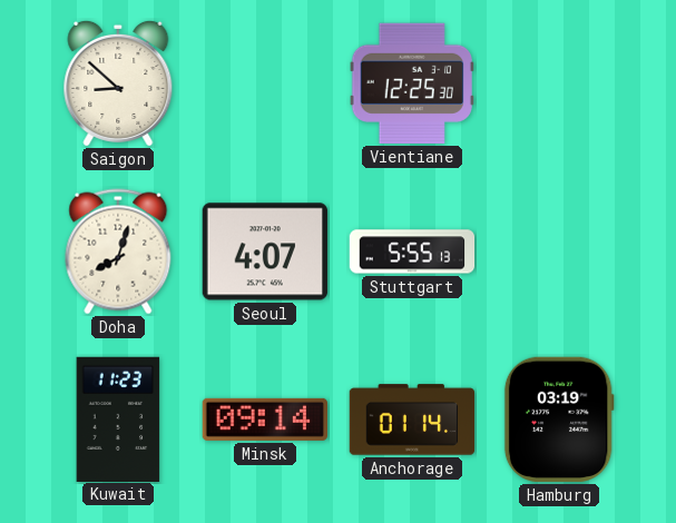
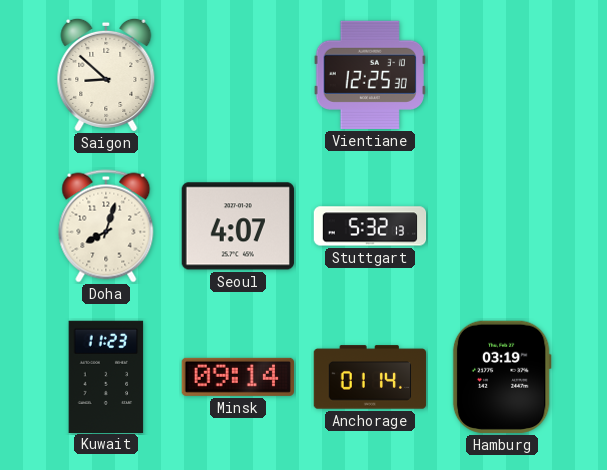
Stuttgart: 5:55 -> 5:32 (370, 226)
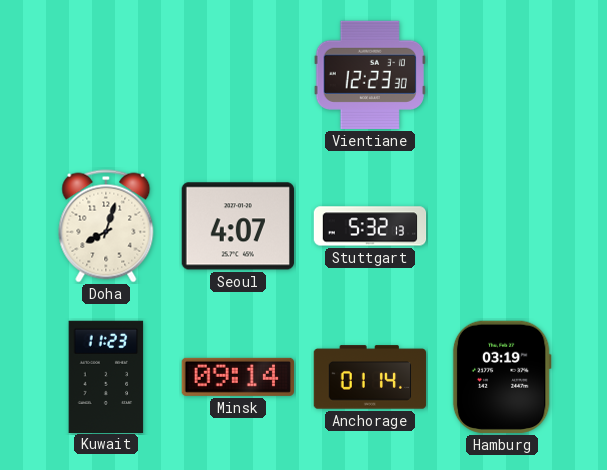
Saigon: 8:52 -> none (106, 75)
Vientiane: 12:25 -> 12:23 (370, 75)
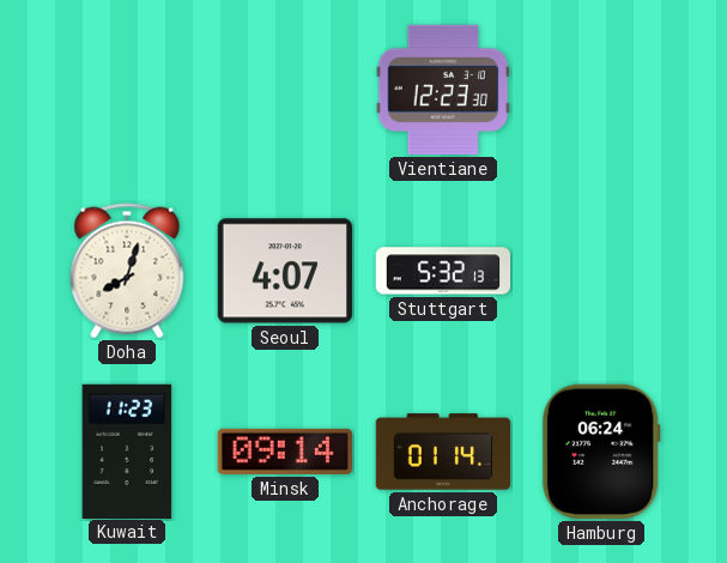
Hamburg: 03:19 -> 06:24 (601, 452)
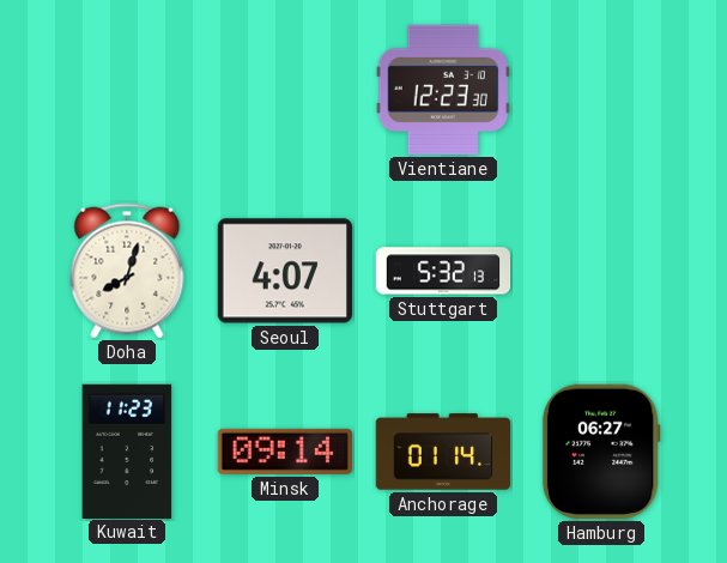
Hamburg: 06:24 -> 06:27 (601, 452)
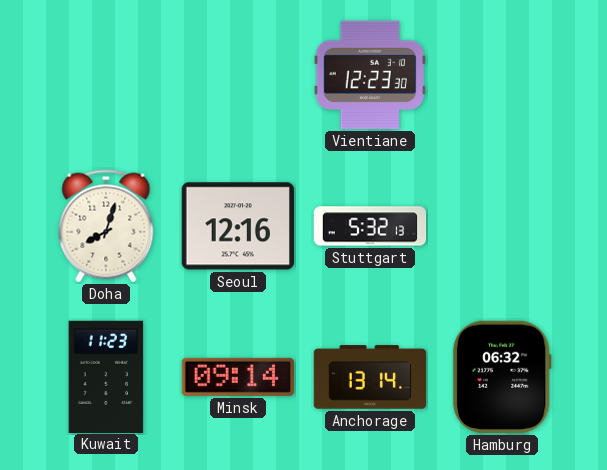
Seoul: 4:07 -> 12:16 (238, 226)
Anchorage: 01:14 -> 13:14 (370, 377)
Hamburg: 06:27 -> 06:32 (502, 377)
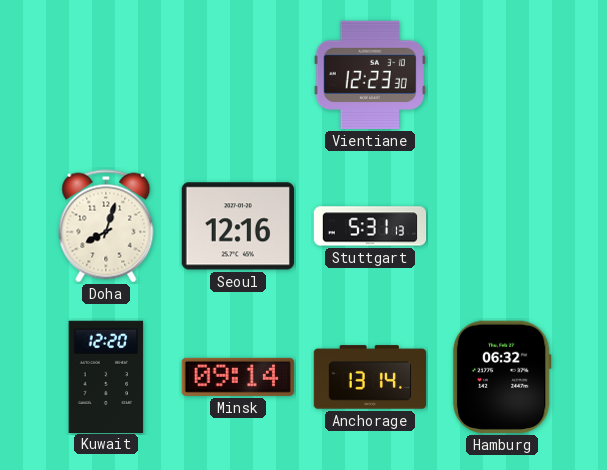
Stuttgart: 5:32 -> 5:31 (370, 226)
Kuwait: 11:23 -> 12:20 (106, 376)
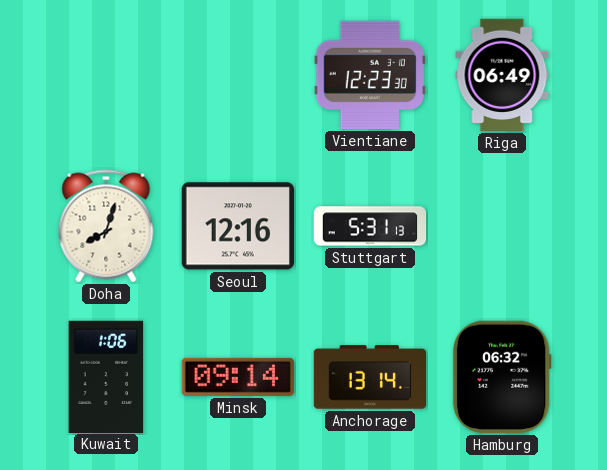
Riga: none -> 06:49 (502, 75)
Kuwait: 12:20 -> 1:06 (106, 376)
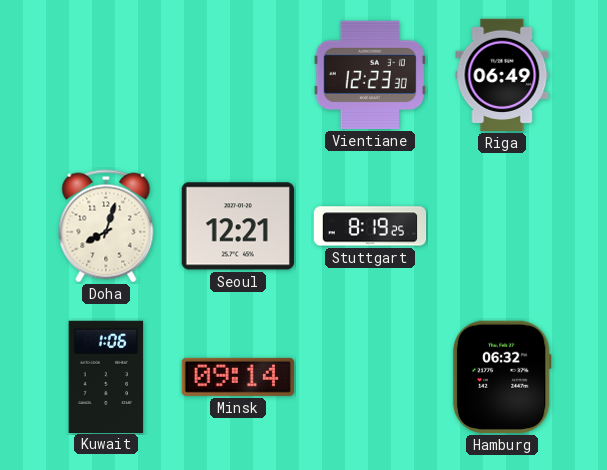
Seoul: 12:16 -> 12:21 (238, 226)
Stuttgart: 5:31 -> 8:19 (370, 226)
Anchorage: 13:14 -> none (370, 377)
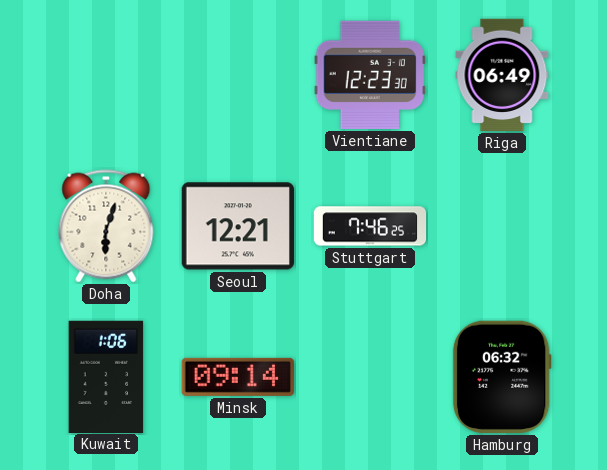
Doha: 8:03 -> 6:03 (106, 226)
Stuttgart: 8:19 -> 7:46 (370, 226)
